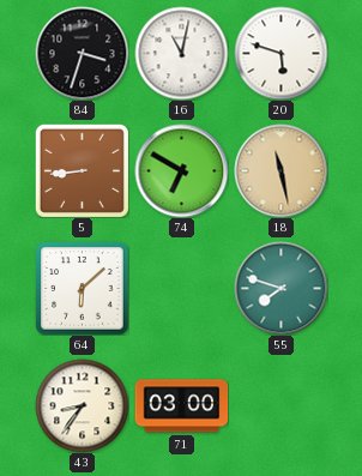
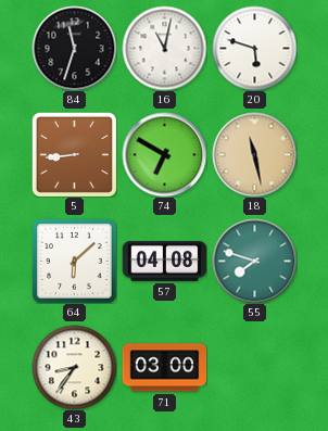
84: 3:33 -> 11:33 (74, 48)
57: none -> 04:08 (164, 261)
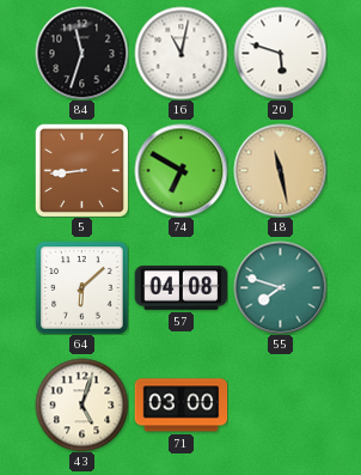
43: 8:36 -> 5:03 (81, 404)
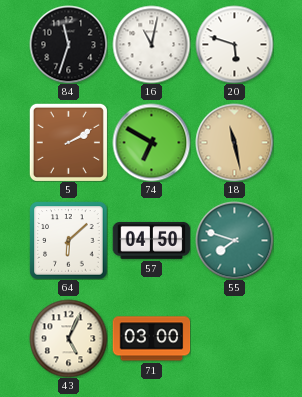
5: 8:44 -> 2:10 (68, 142)
57: 04:08 -> 04:50 (151, 240)
43: 5:03 -> 5:04 (68, 338)
